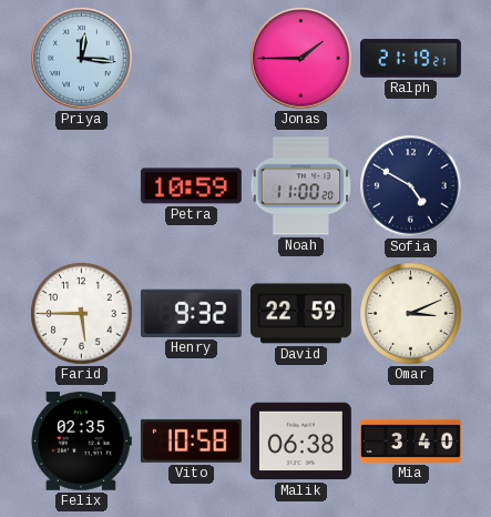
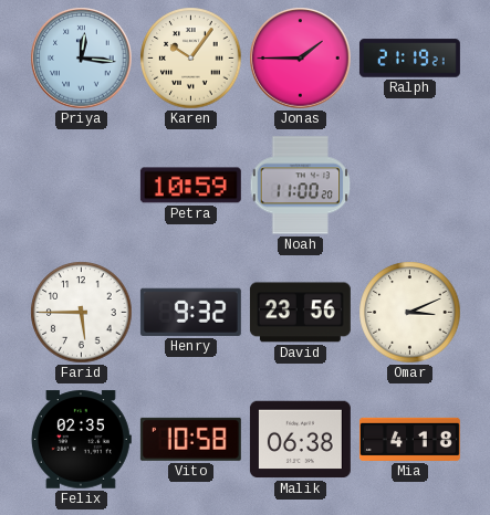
Karen: none -> 10:06 (191, 59)
Sofia: 4:50 -> none (411, 186)
David: 22:59 -> 23:56 (300, 313)
Mia: 3:40 -> 4:18 (409, 439)
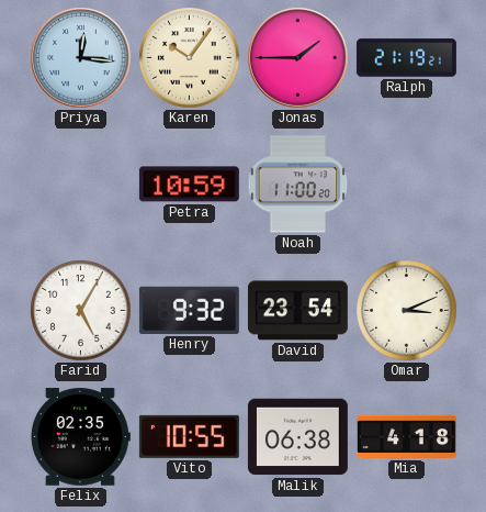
Farid: 5:45 -> 5:05 (81, 311)
David: 23:56 -> 23:54 (297, 311)
Vito: 10:58 -> 10:55 (189, 436)
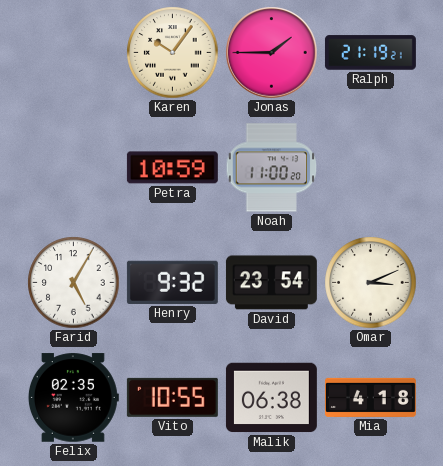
Priya: 12:16 -> none (81, 58)
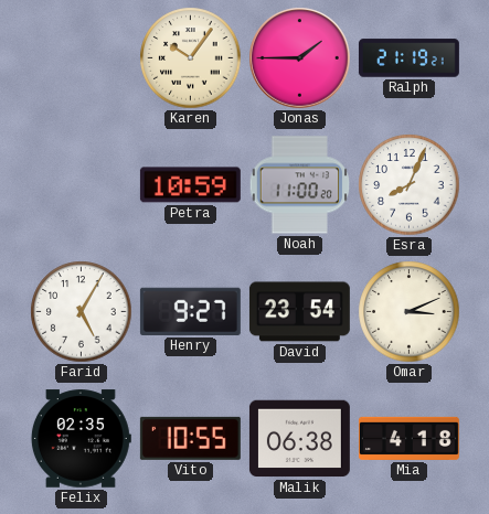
Esra: none -> 8:04 (410, 185)
Henry: 9:32 -> 9:27 (190, 311)
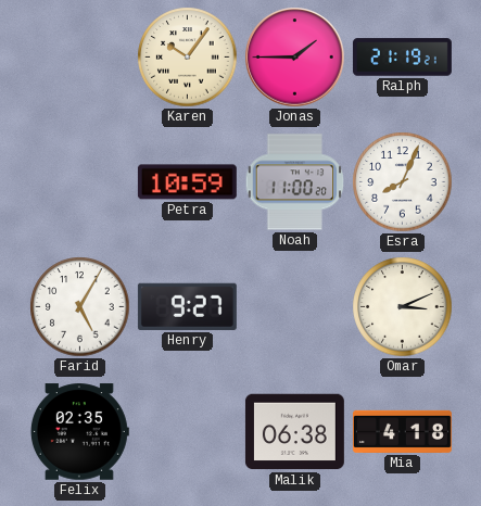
David: 23:54 -> none (299, 312)
Vito: 10:55 -> none (190, 438)
